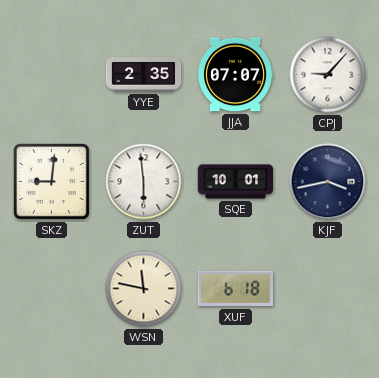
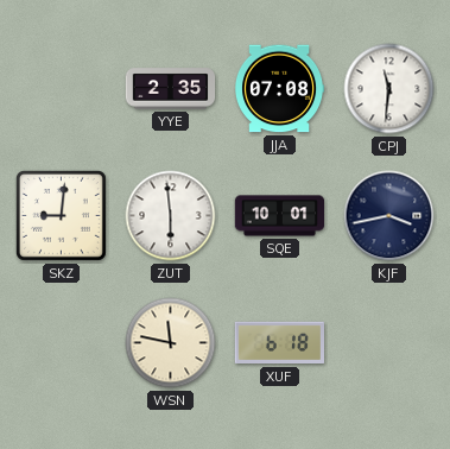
JJA: 07:07 -> 07:08 (279, 89)
CPJ: 9:07 -> 11:31 (389, 89)
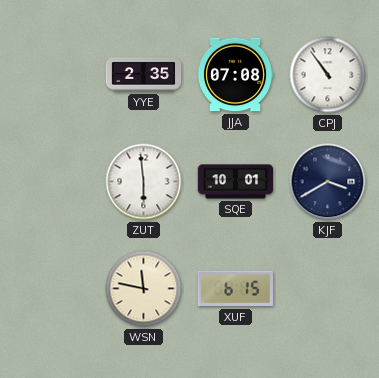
CPJ: 11:31 -> 10:54 (328, 75)
SKZ: 9:01 -> none (61, 215)
KJF: 3:43 -> 3:40 (328, 182)
XUF: 6:18 -> 6:15 (236, 289)
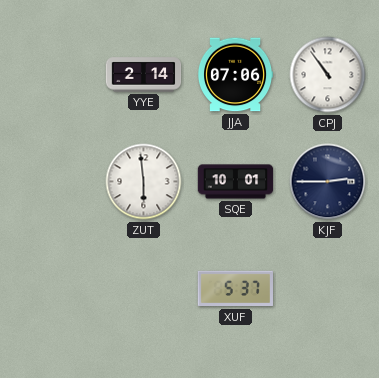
YYE: 2:35 -> 2:14 (144, 75)
JJA: 07:08 -> 07:06 (235, 75)
KJF: 3:40 -> 2:45 (328, 182)
WSN: 11:47 -> none (144, 289)
XUF: 6:15 -> 5:37 (236, 289)
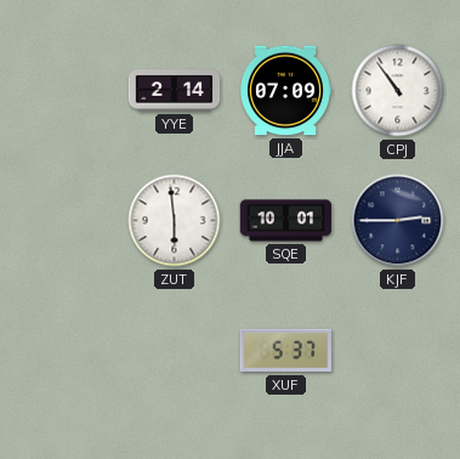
JJA: 07:06 -> 07:09 (285, 91)
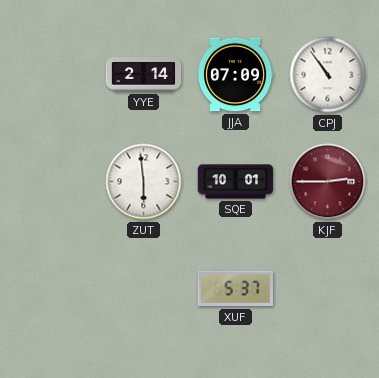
KJF dial: navy -> burgundy (328, 182)
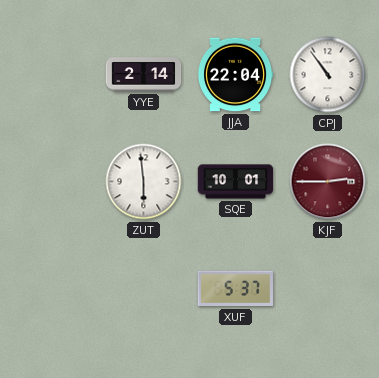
JJA: 07:09 -> 22:04 (235, 75)
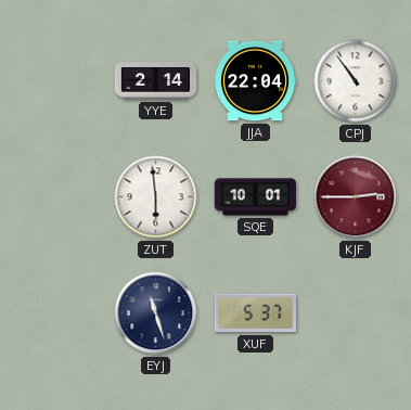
EYJ: none -> 11:27 (156, 313)
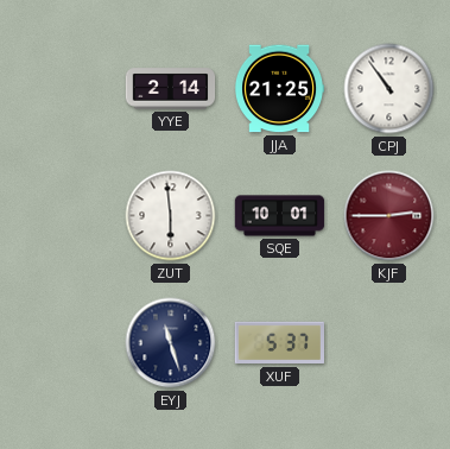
JJA: 22:04 -> 21:25 (279, 89)
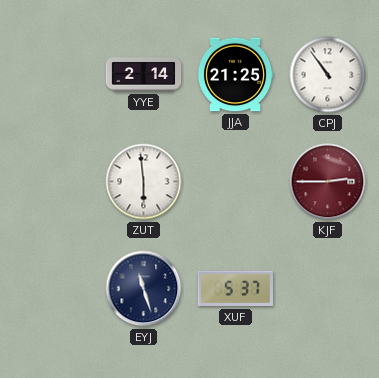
SQE: 10:01 -> none (280, 216)
